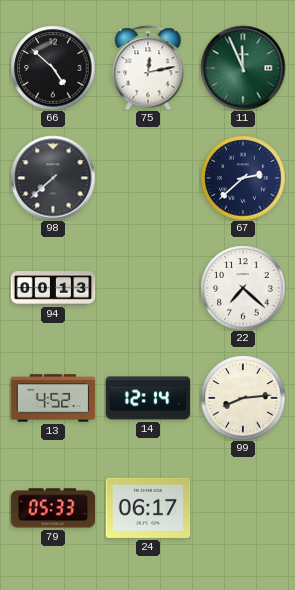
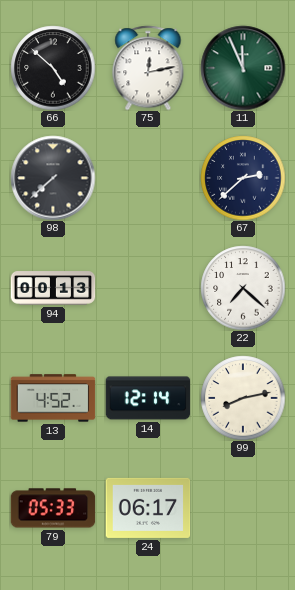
99: 8:14 -> 8:13 (243, 398)
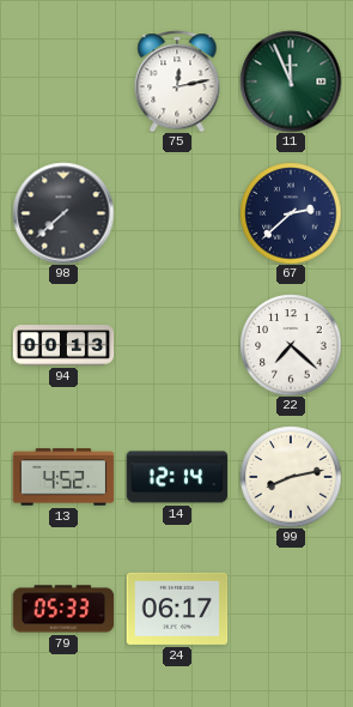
66: 4:52 -> none (53, 68)
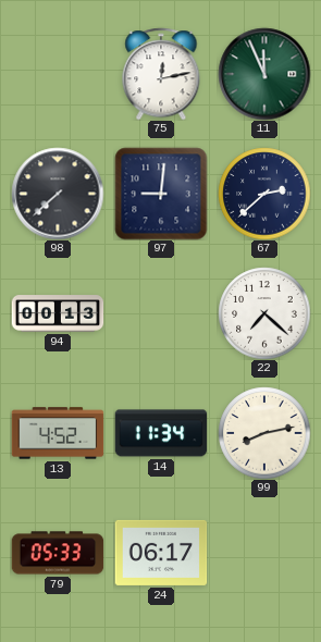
97: none -> 9:01 (161, 194)
14: 12:14 -> 11:34 (161, 433)
